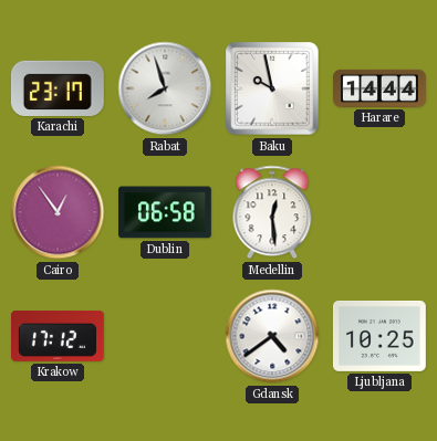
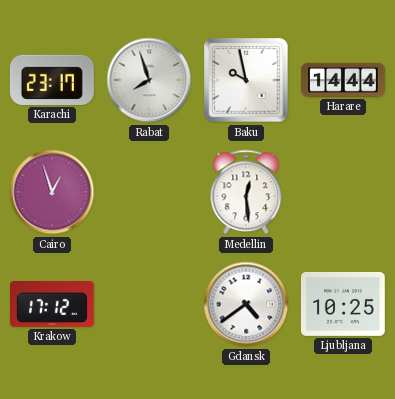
Cairo: 12:54 -> 12:57 (52, 192)
Dublin: 06:58 -> none (166, 212)
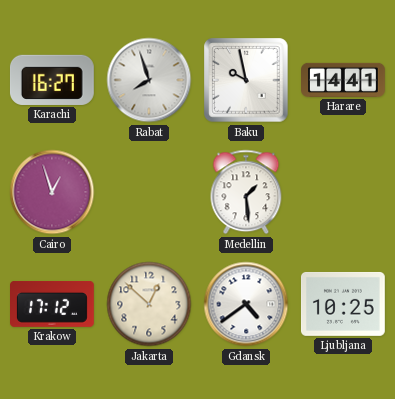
Karachi: 23:17 -> 16:27 (52, 80)
Harare: 14:44 -> 14:41 (344, 80)
Medellin: 12:29 -> 1:29 (246, 192)
Jakarta: none -> 12:52 (149, 304)
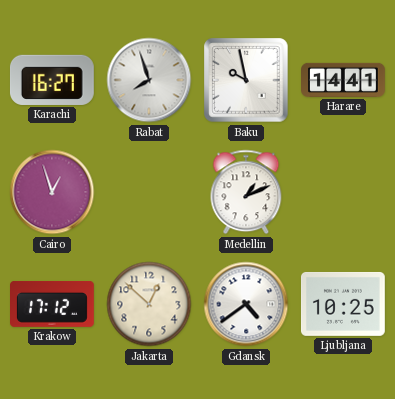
Medellin: 1:29 -> 1:11 (246, 192)
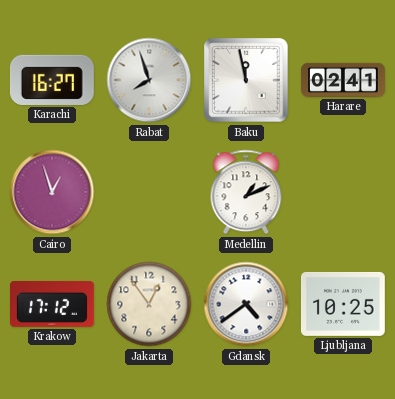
Baku: 9:58 -> 11:58 (246, 80)
Harare: 14:41 -> 02:41 (344, 80)
Jakarta: 12:52 -> 12:54 (149, 304)
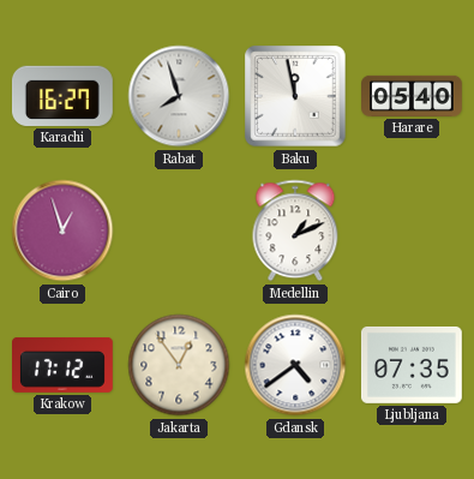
Harare: 02:41 -> 05:40 (413, 96)
Ljubljana: 10:25 -> 07:35 (412, 365)
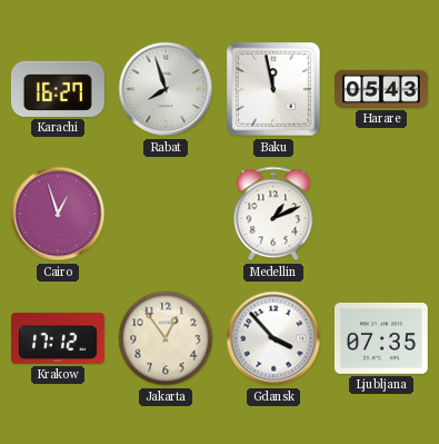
Harare: 05:40 -> 05:43 (382, 89)
Gdansk: 4:39 -> 3:53 (273, 338)
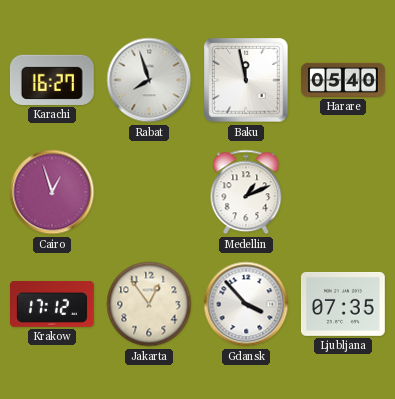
Harare: 05:43 -> 05:40 (344, 80)
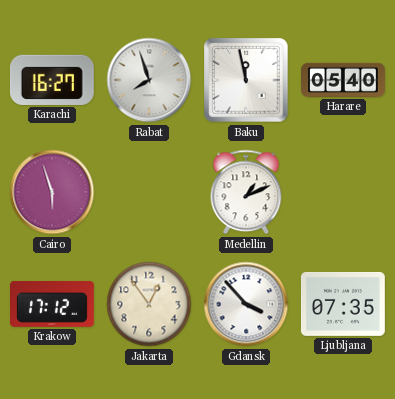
Cairo: 12:57 -> 5:57 (52, 192)
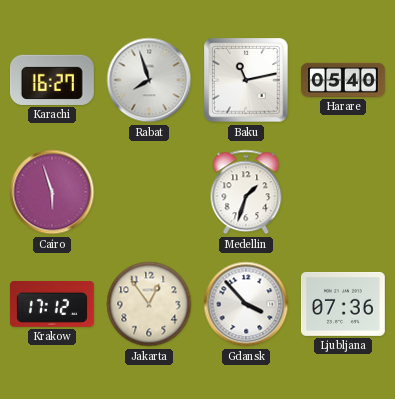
Baku: 11:58 -> 11:13 (246, 80)
Medellin: 1:11 -> 1:33 (246, 192)
Ljubljana: 07:35 -> 07:36 (343, 304)
